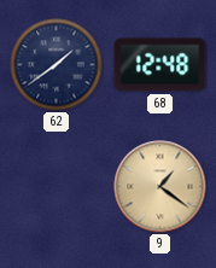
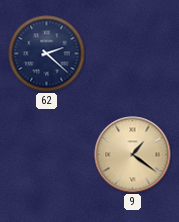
62: 1:39 -> 2:22 (47, 54)
68: 12:48 -> none (160, 65)
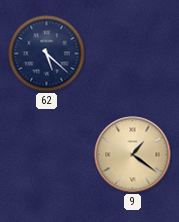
62: 2:22 -> 5:22 (47, 54)
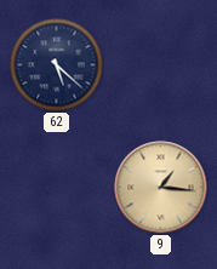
9: 1:21 -> 1:16 (161, 188)
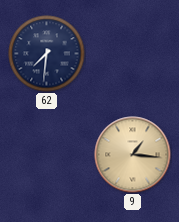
62: 5:22 -> 7:31 (47, 54)
